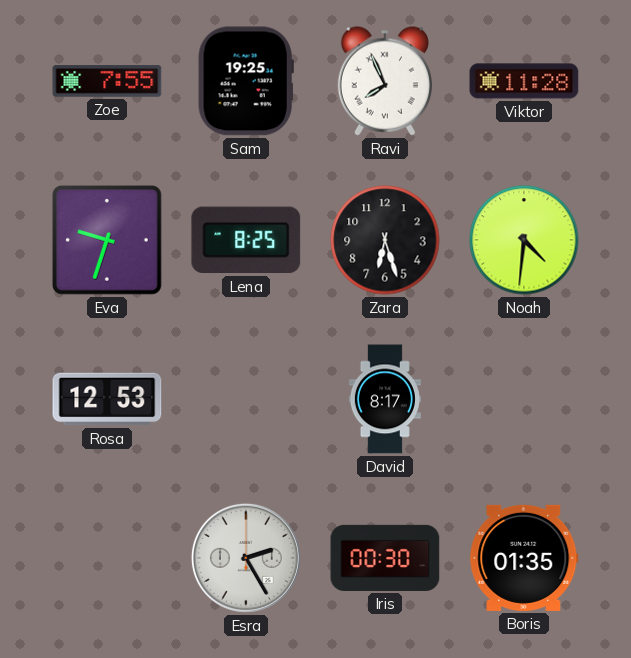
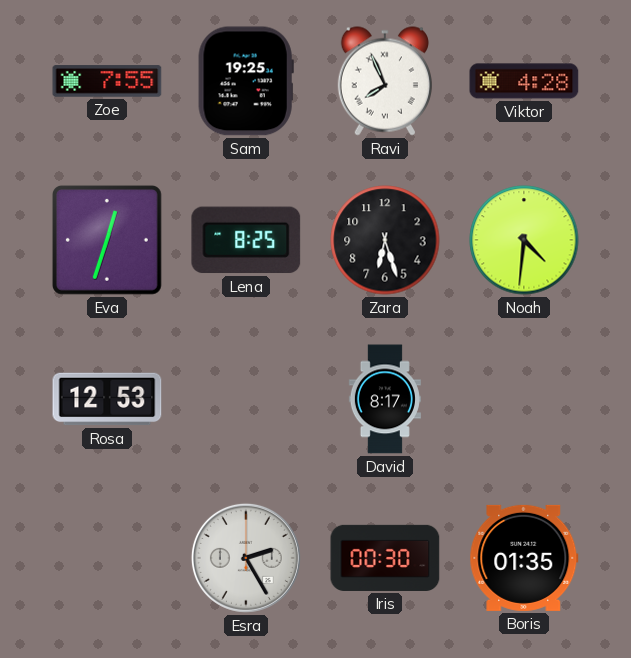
Viktor: 11:28 -> 4:28 (524, 81)
Eva: 9:33 -> 12:33 (107, 240)
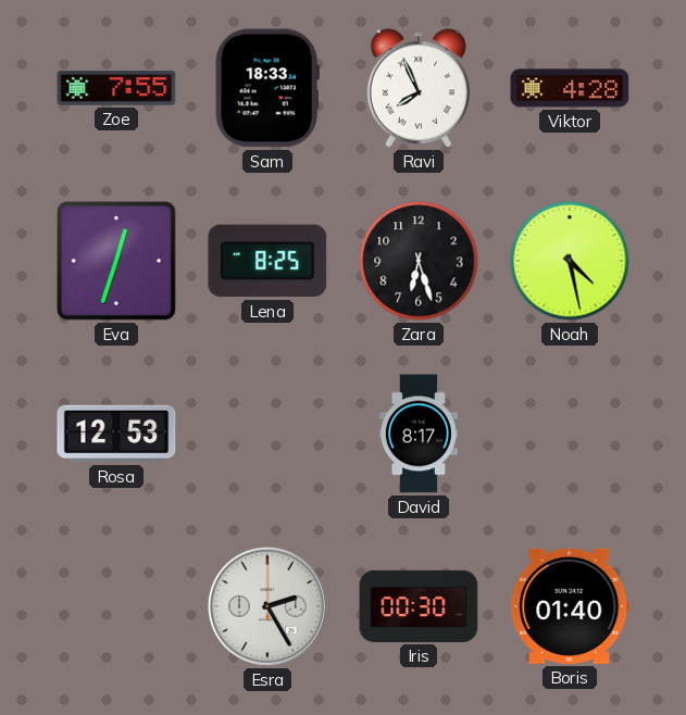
Sam: 19:25 -> 18:33 (267, 88)
Noah: 4:31 -> 4:28 (570, 261)
Boris: 01:35 -> 01:40 (570, 606)
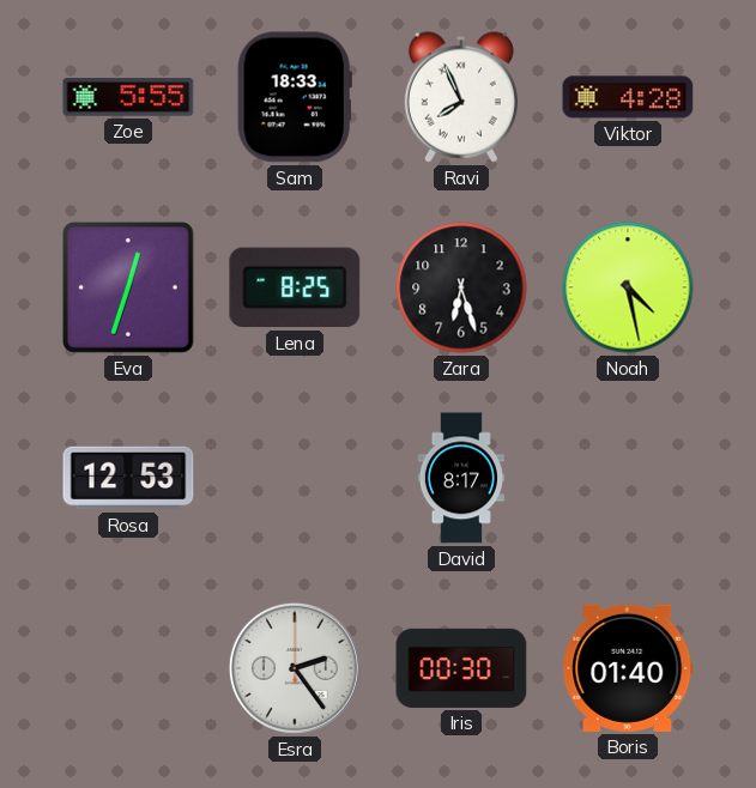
Zoe: 7:55 -> 5:55 (128, 97)
Esra: 2:25 -> 2:24 (295, 668)
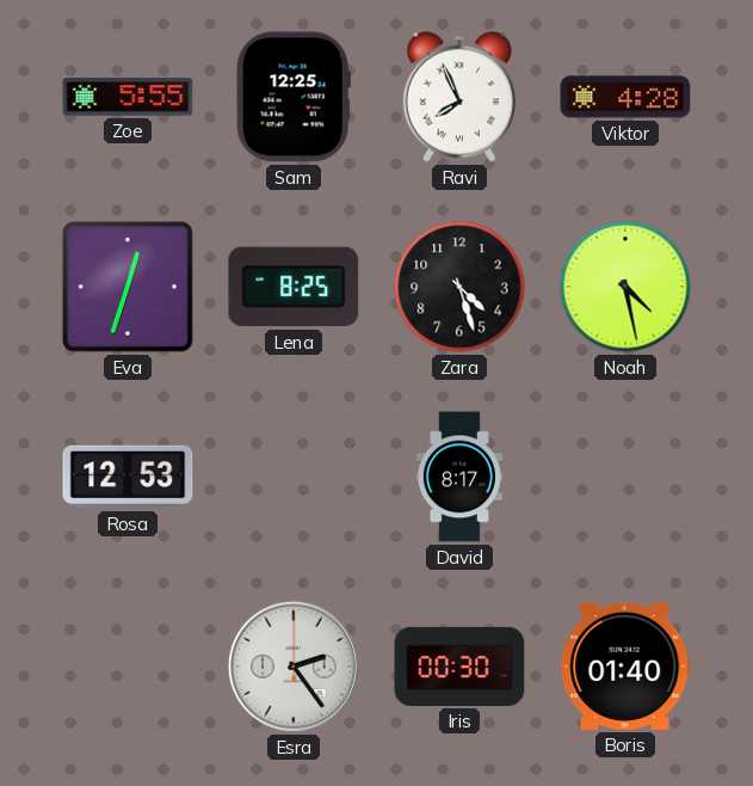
Sam: 18:33 -> 12:25 (294, 97)
Zara: 6:27 -> 4:27 (459, 287)
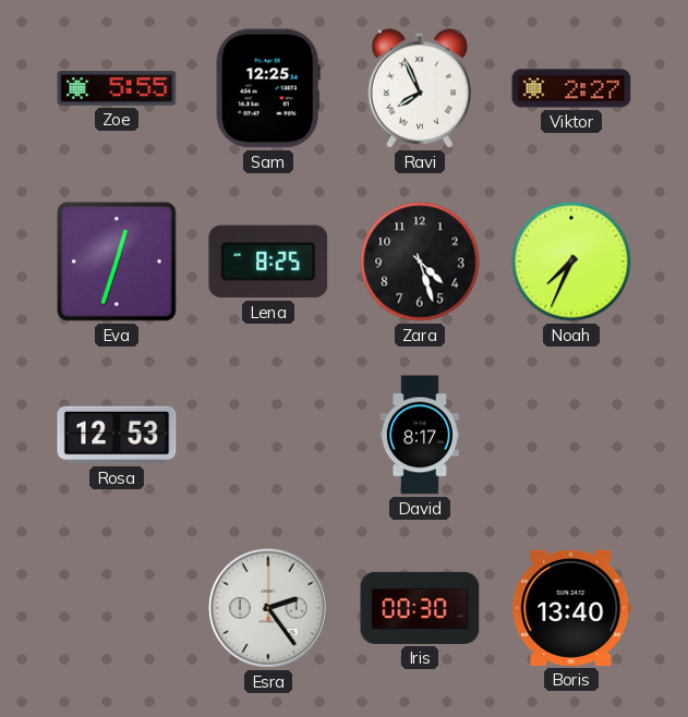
Viktor: 4:28 -> 2:27 (571, 88)
Noah: 4:28 -> 7:34 (571, 262)
Boris: 01:40 -> 13:40 (571, 608)
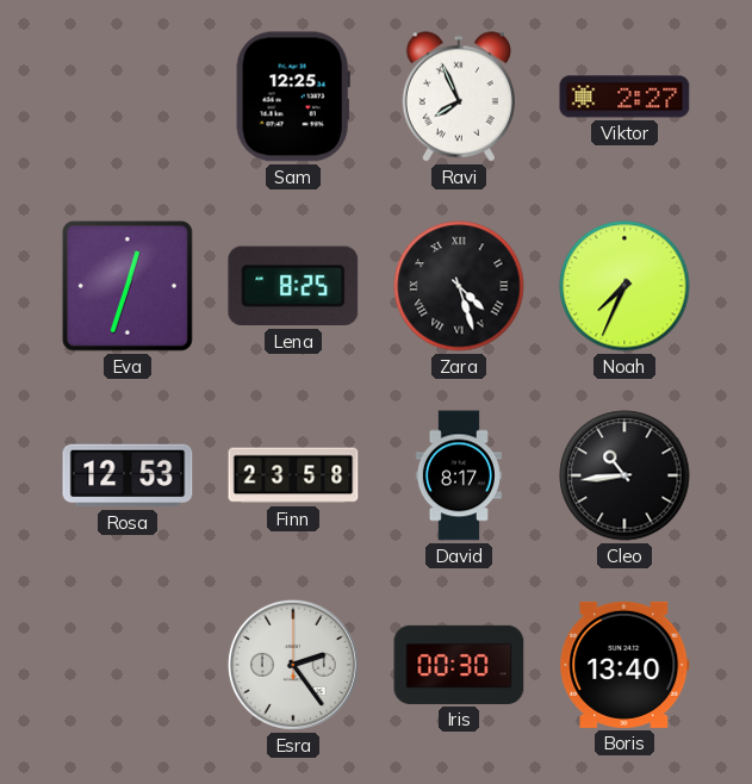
Zoe: 5:55 -> none (117, 88)
Zara numerals: Arabic -> Roman (459, 286)
Finn: none -> 23:58 (293, 475)
Cleo: none -> 10:44 (624, 475)
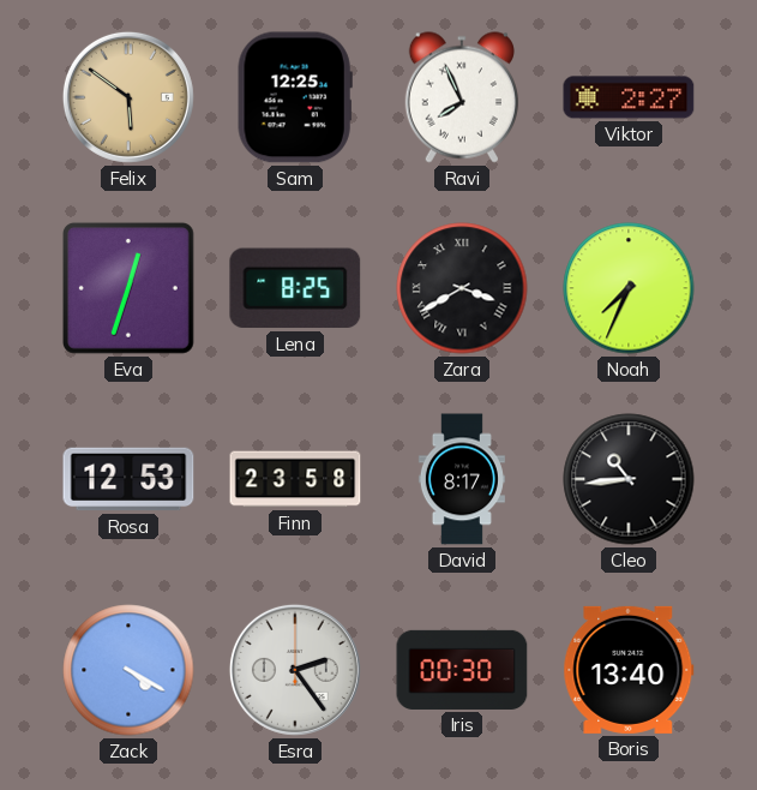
Felix: none -> 5:51 (128, 97)
Zara: 4:27 -> 3:40 (462, 288)
Zack: none -> 4:20 (128, 670)
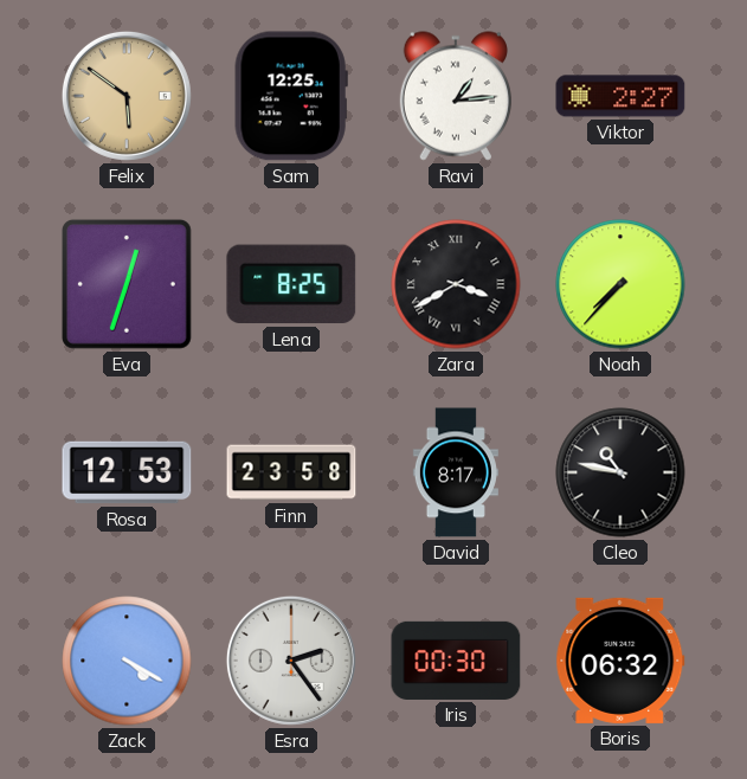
Ravi: 7:56 -> 1:14 (456, 96)
Noah: 7:34 -> 7:37 (620, 284)
Cleo: 10:44 -> 10:47 (620, 472)
Boris: 13:40 -> 06:32 (620, 661)
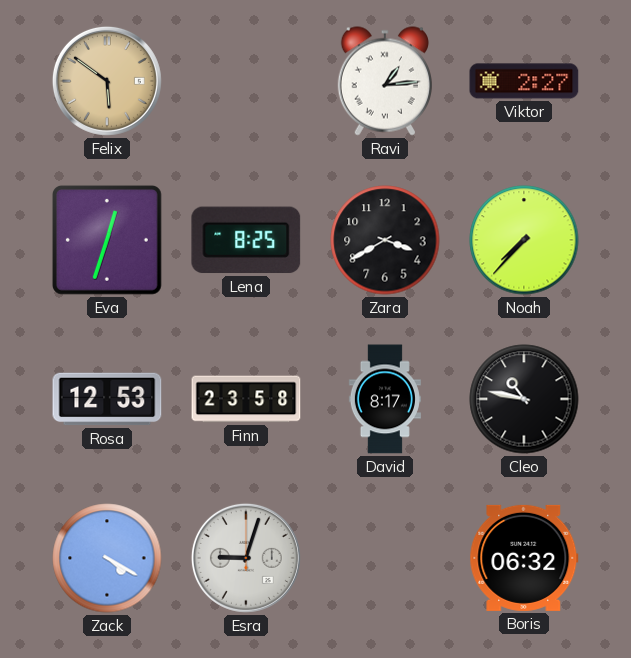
Sam: 12:25 -> none (291, 96)
Zara numerals: Roman -> Arabic (385, 240)
Esra: 2:24 -> 9:03 (246, 558)
Iris: 00:30 -> none (456, 661)
